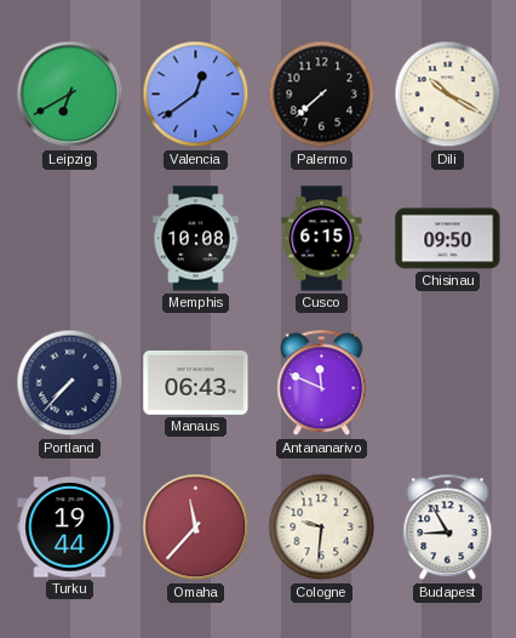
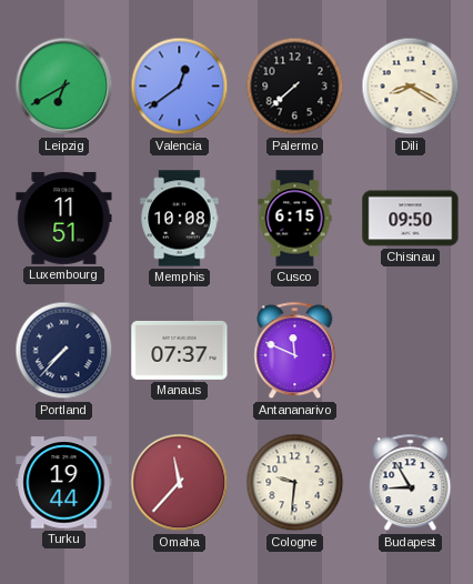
Dili: 10:20 -> 8:20 (411, 87)
Luxembourg: none -> 11:51 (64, 218)
Manaus: 06:43 -> 07:37 (180, 350)
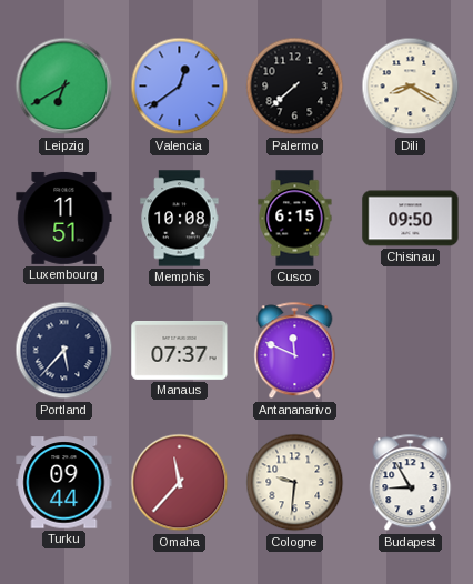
Portland: 7:37 -> 5:37 (64, 351)
Turku: 19:44 -> 09:44 (64, 483)
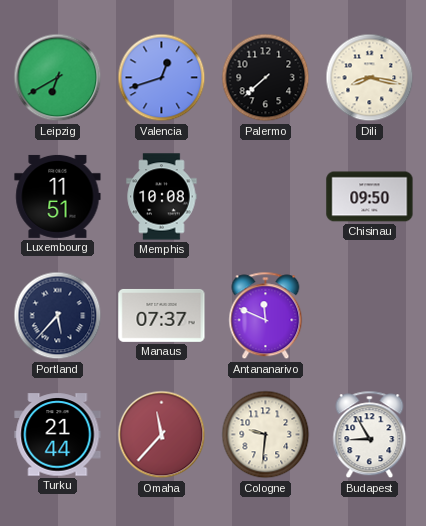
Valencia: 12:39 -> 12:42 (162, 78)
Dili: 8:20 -> 8:17 (370, 78)
Cusco: 6:15 -> none (295, 219)
Turku: 09:44 -> 21:44 (58, 435)
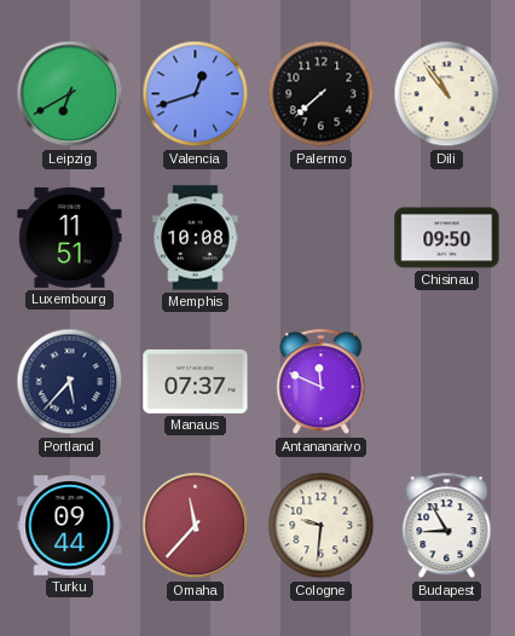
Dili: 8:17 -> 10:54 (447, 94)
Turku: 21:44 -> 09:44 (70, 526)
